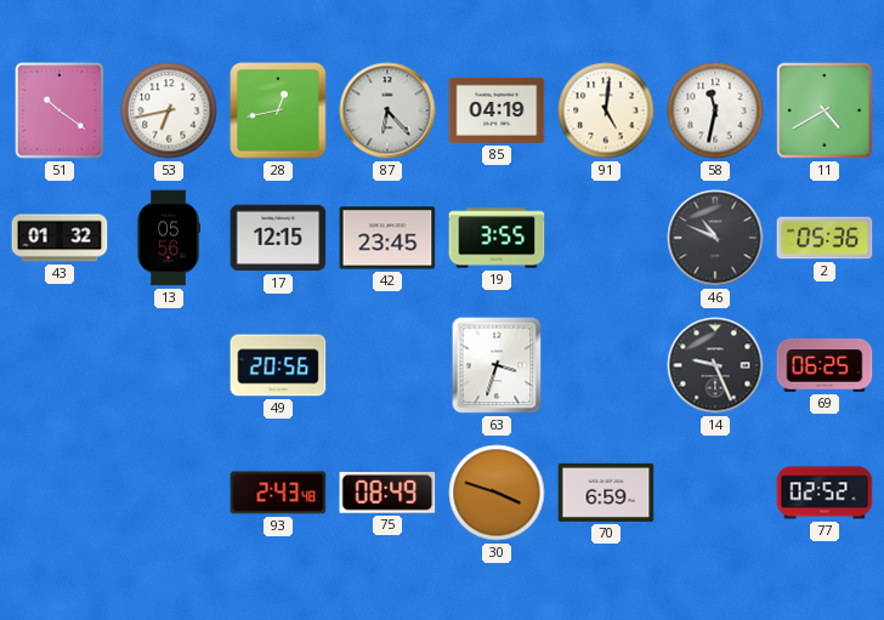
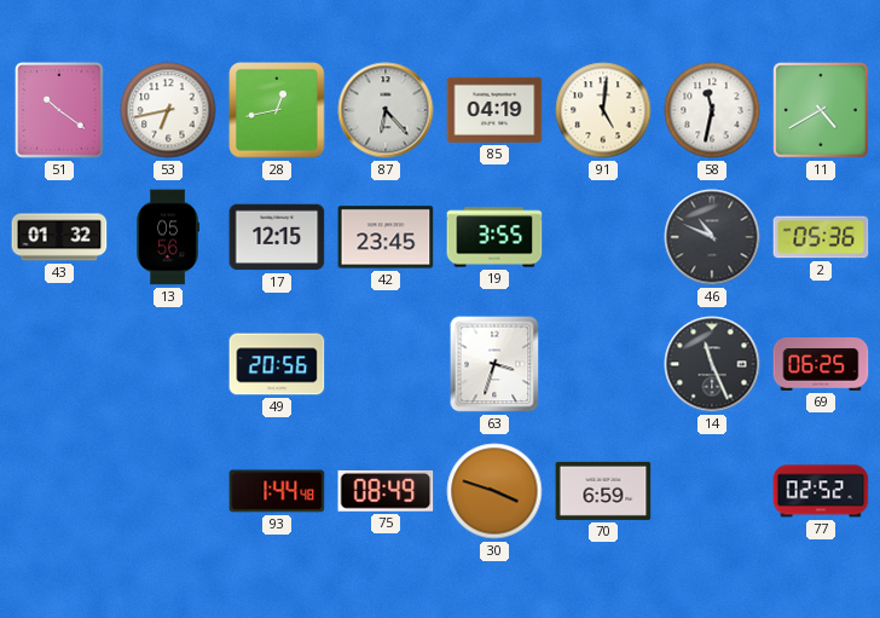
14: 9:26 -> 11:26 (712, 364)
93: 2:43 -> 1:44 (277, 491)
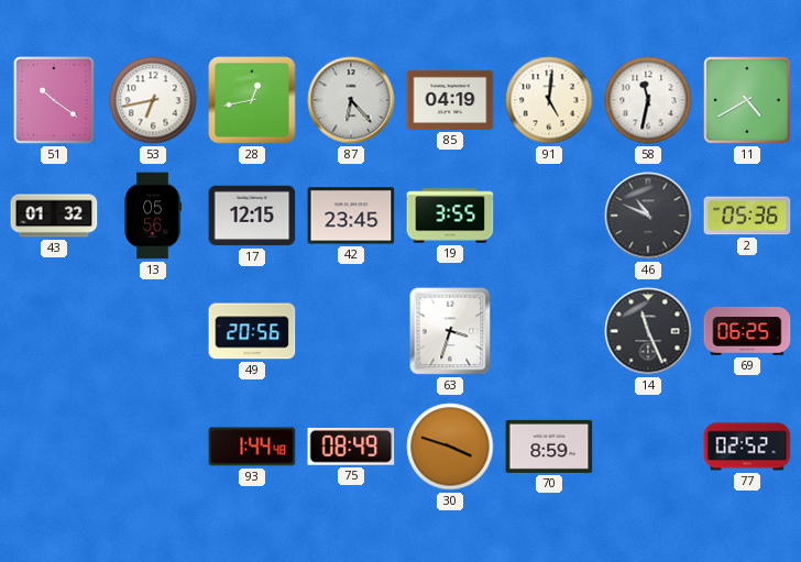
70: 6:59 -> 8:59 (549, 447)
